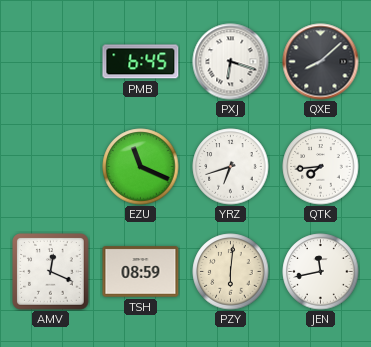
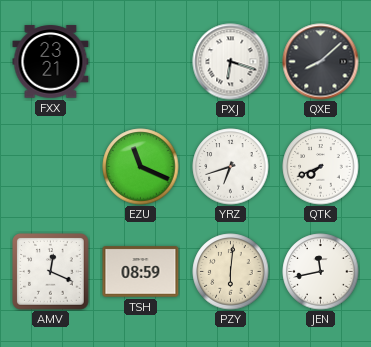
FXX: none -> 23:21 (51, 62)
PMB: 6:45 -> none (141, 62)
QTK: 7:44 -> 7:41 (321, 167)
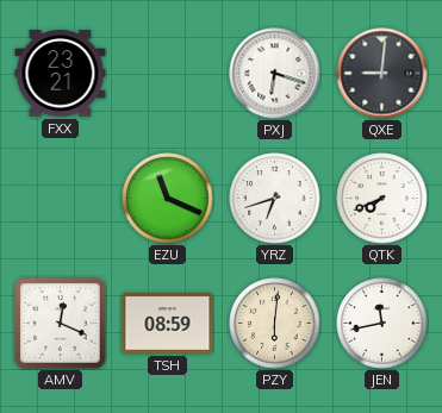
QXE: 8:08 -> 9:01 (382, 74)
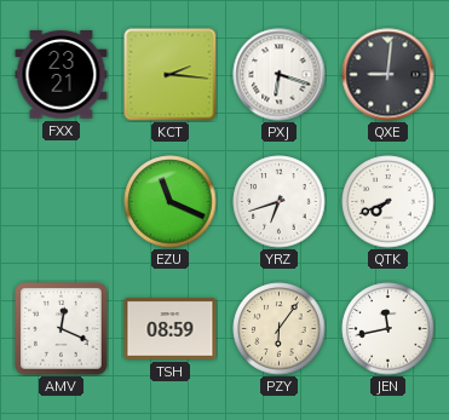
KCT: none -> 2:16 (171, 75)
PZY: 6:01 -> 6:06 (280, 329)
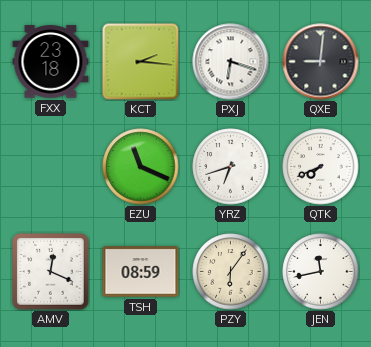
FXX: 23:21 -> 23:18 (51, 62)
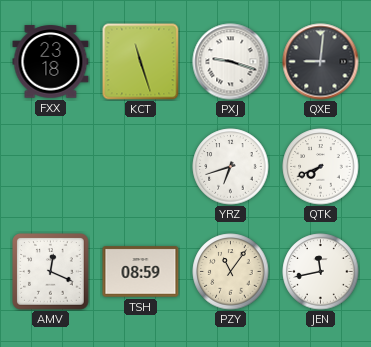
KCT: 2:16 -> 11:27 (141, 62)
PXJ: 6:18 -> 9:18 (231, 62)
EZU: 11:19 -> none (141, 167)
PZY: 6:06 -> 11:06 (231, 272)
